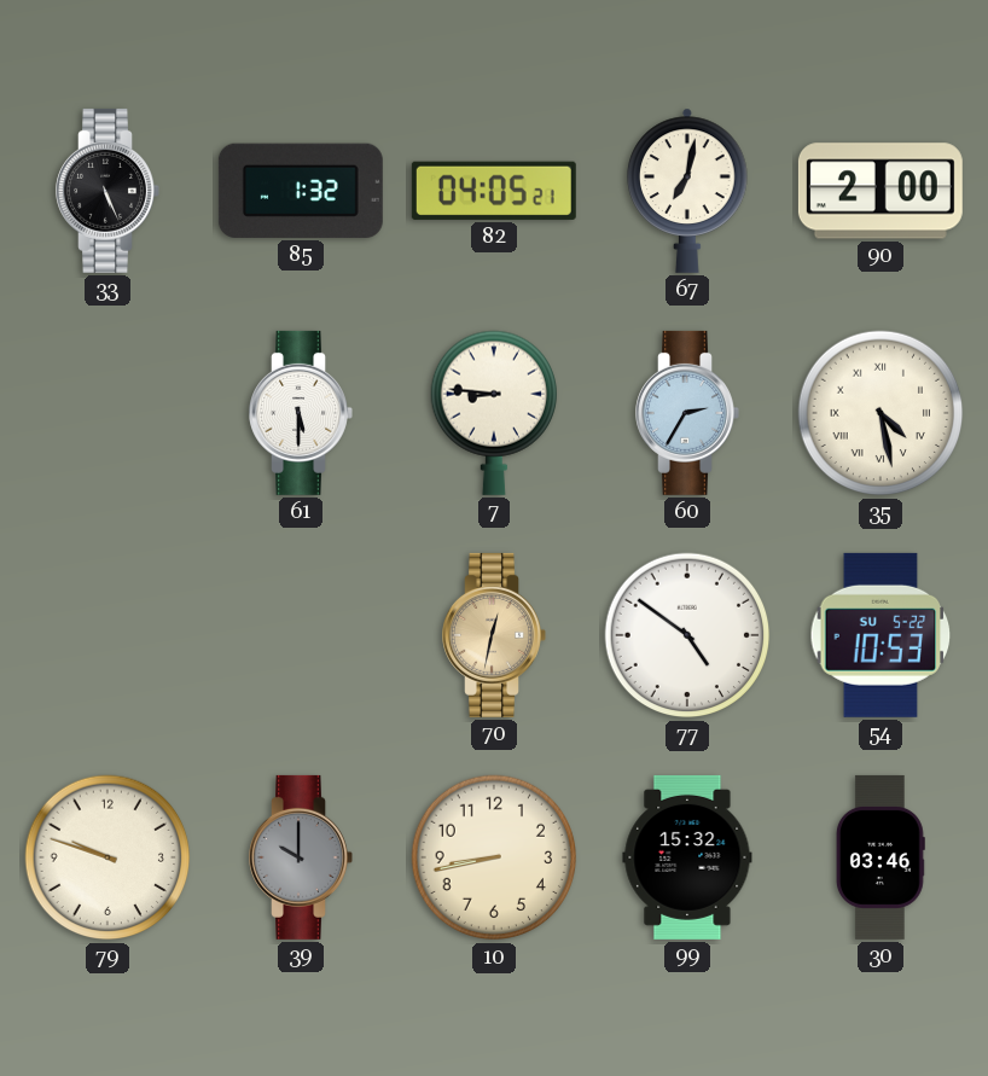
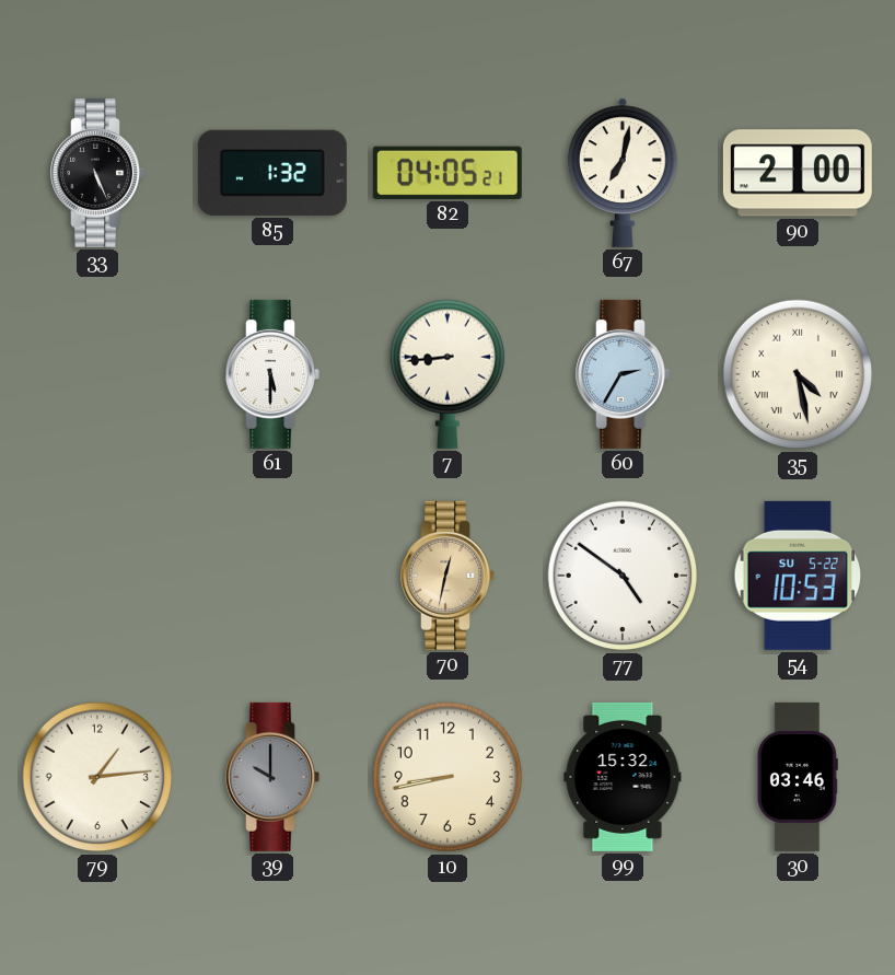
7: 8:46 -> 8:44 (446, 374)
79: 9:48 -> 1:14 (97, 777)
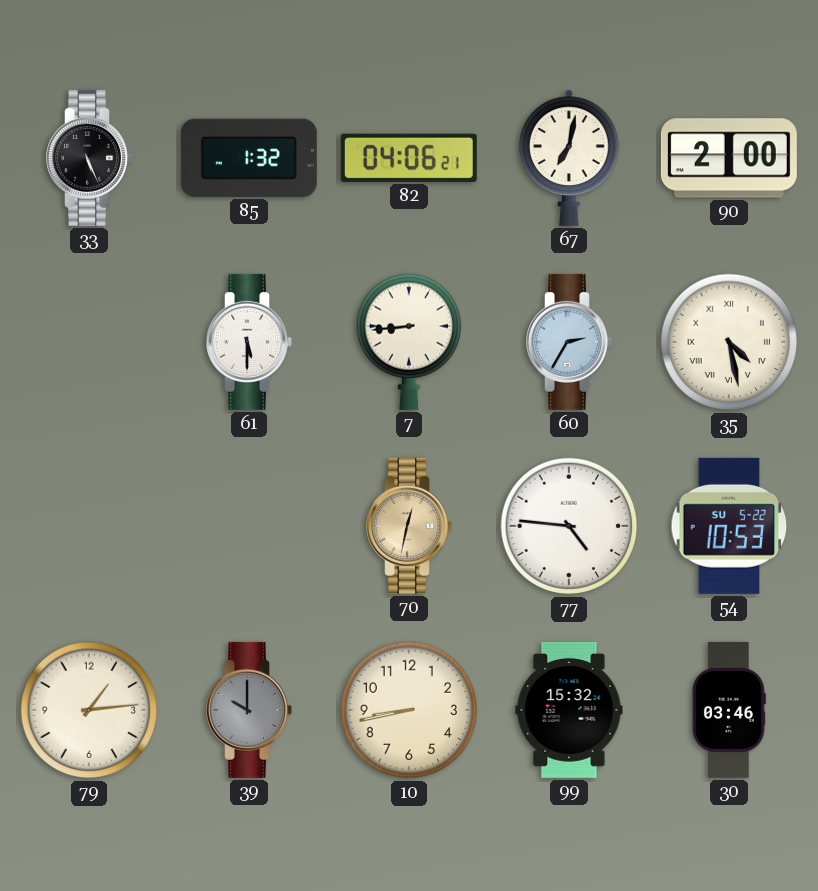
82: 04:05 -> 04:06 (409, 158)
77: 4:51 -> 4:46 (569, 526)
